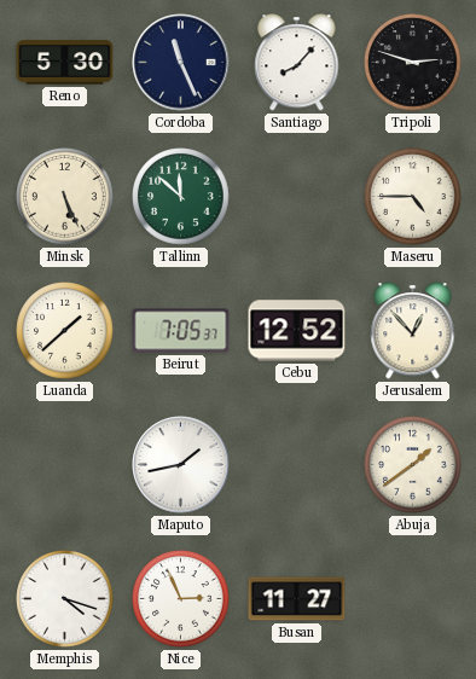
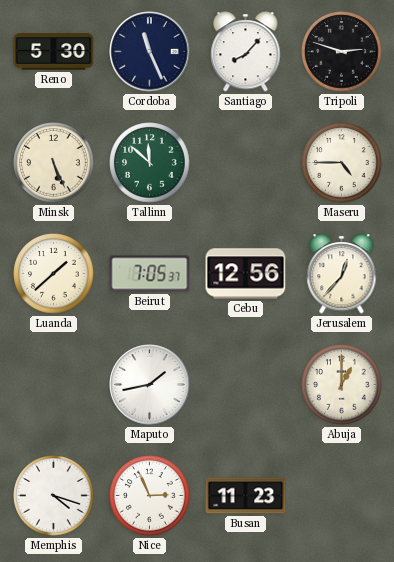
Cebu: 12:52 -> 12:56 (246, 274)
Jerusalem: 12:53 -> 12:37 (342, 274)
Abuja: 1:39 -> 1:00 (342, 385)
Busan: 11:27 -> 11:23 (246, 496)
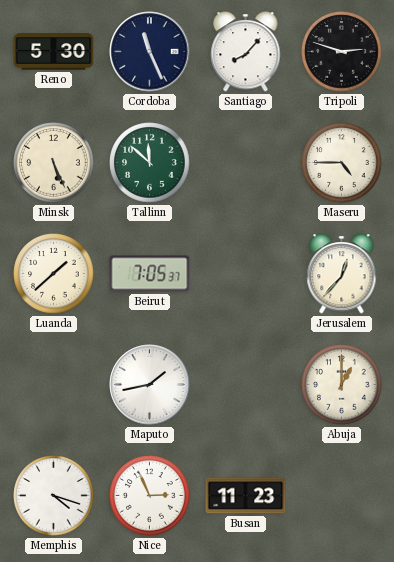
Cebu: 12:56 -> none (246, 274)
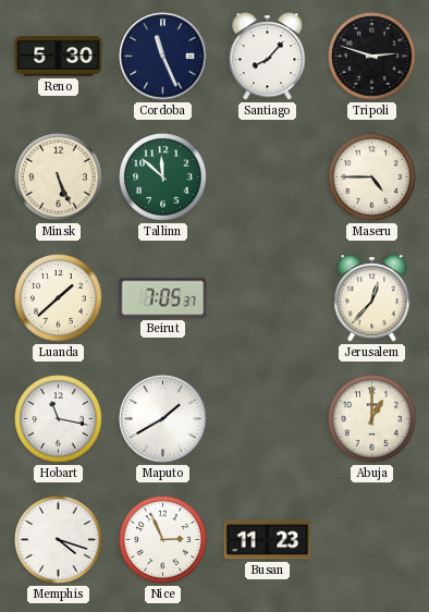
Hobart: none -> 11:17 (59, 419)
Maputo: 1:43 -> 1:40 (163, 419)
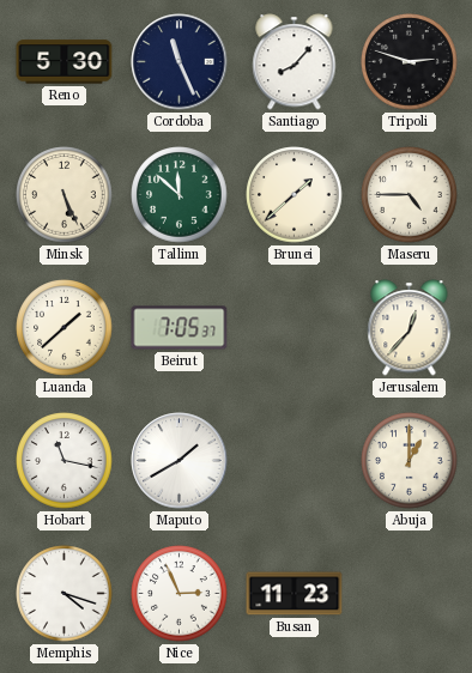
Brunei: none -> 1:38 (295, 195)
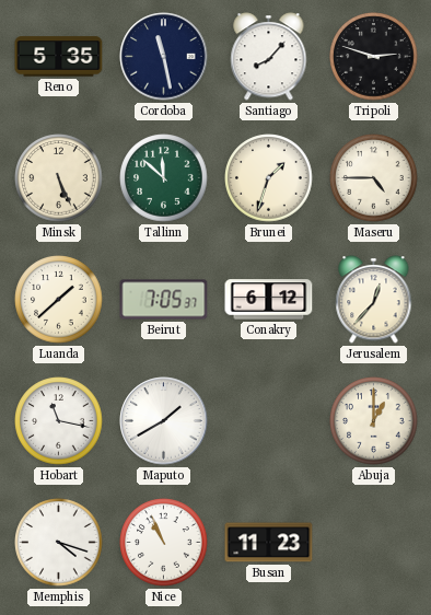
Reno: 5:30 -> 5:35 (59, 57)
Cordoba: 11:26 -> 11:28 (164, 57)
Brunei: 1:38 -> 1:33 (269, 178)
Conakry: none -> 6:12 (269, 300)
Nice: 2:56 -> 10:56 (164, 543)
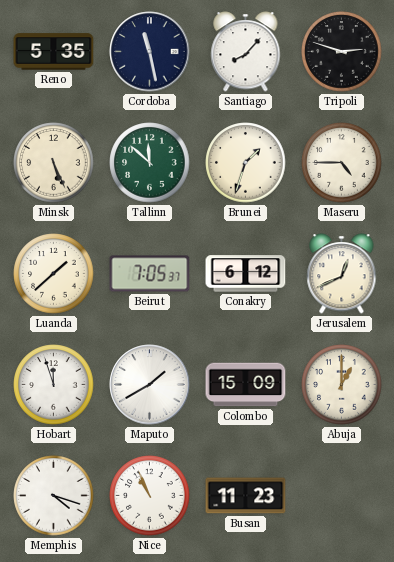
Jerusalem: 12:37 -> 12:41 (342, 274)
Hobart: 11:17 -> 11:57 (54, 385)
Colombo: none -> 15:09 (246, 385)
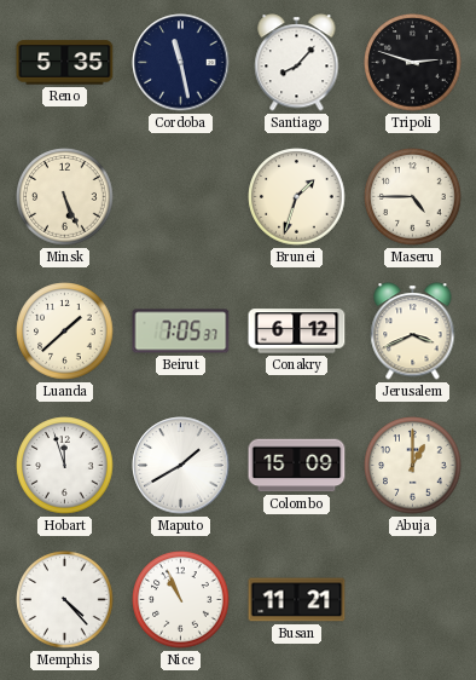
Tallinn: 11:52 -> none (150, 163)
Jerusalem: 12:41 -> 3:41 (413, 332)
Memphis: 4:18 -> 4:23 (65, 600)
Busan: 11:23 -> 11:21 (297, 600)
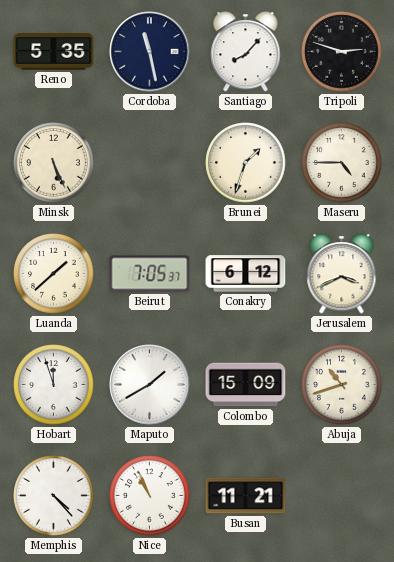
Abuja: 1:00 -> 10:42 (342, 385)
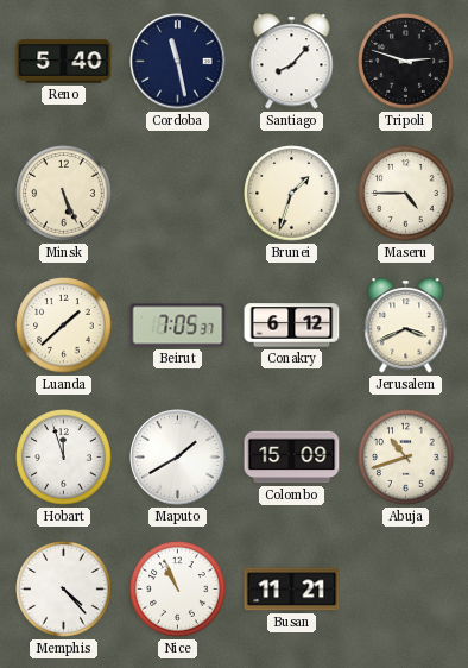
Reno: 5:35 -> 5:40 (64, 62)
